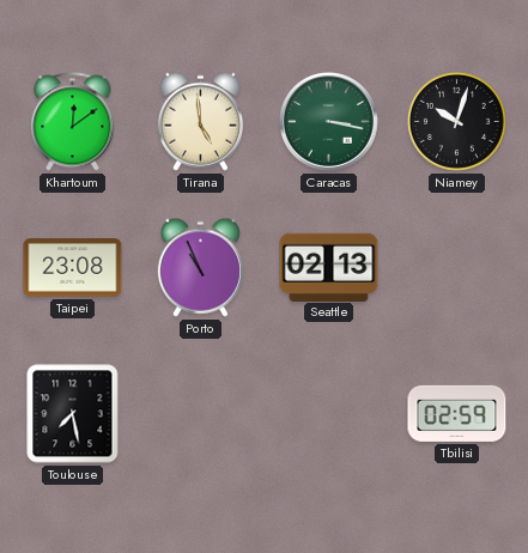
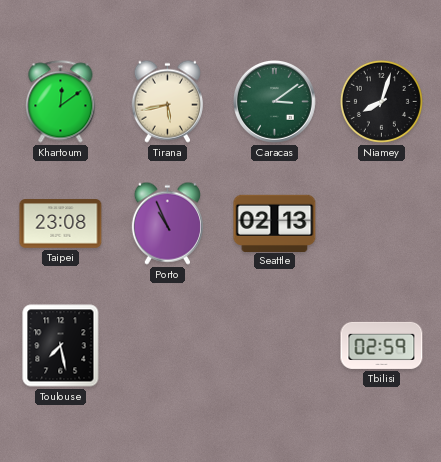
Tirana: 4:59 -> 5:43 (167, 101)
Caracas: 3:17 -> 3:09 (275, 102)
Niamey: 10:03 -> 8:03 (381, 101)
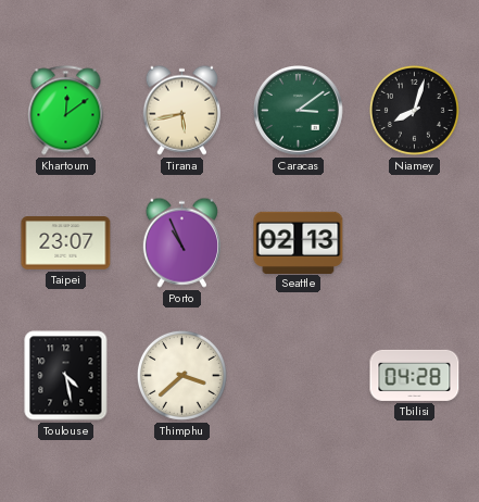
Taipei: 23:08 -> 23:07 (66, 243)
Toulouse: 7:28 -> 4:28 (66, 376)
Thimphu: none -> 3:38 (181, 375)
Tbilisi: 02:59 -> 04:28 (415, 375)
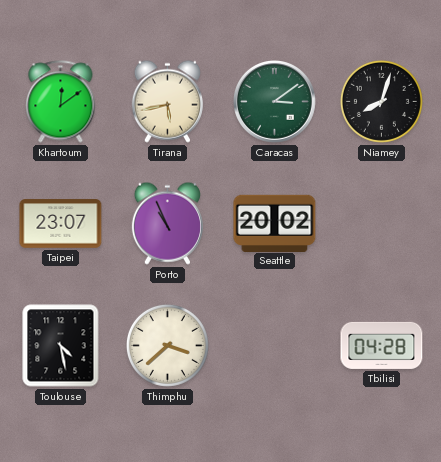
Seattle: 02:13 -> 20:02 (275, 223)
